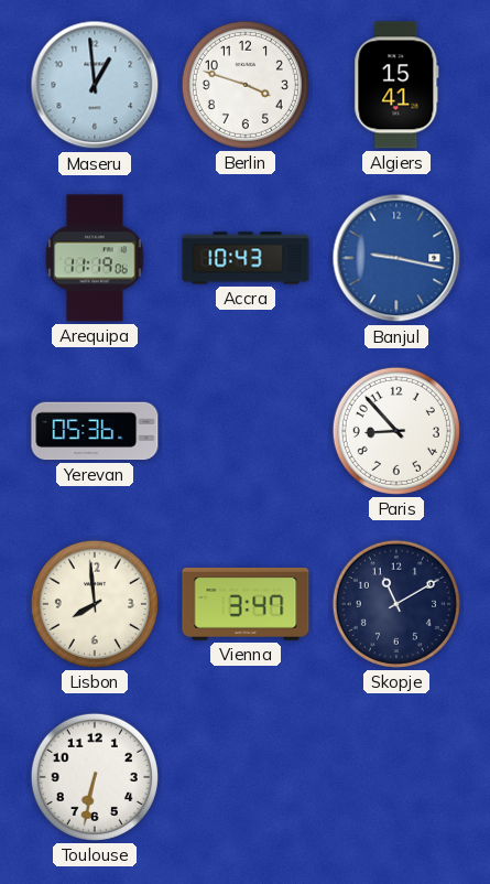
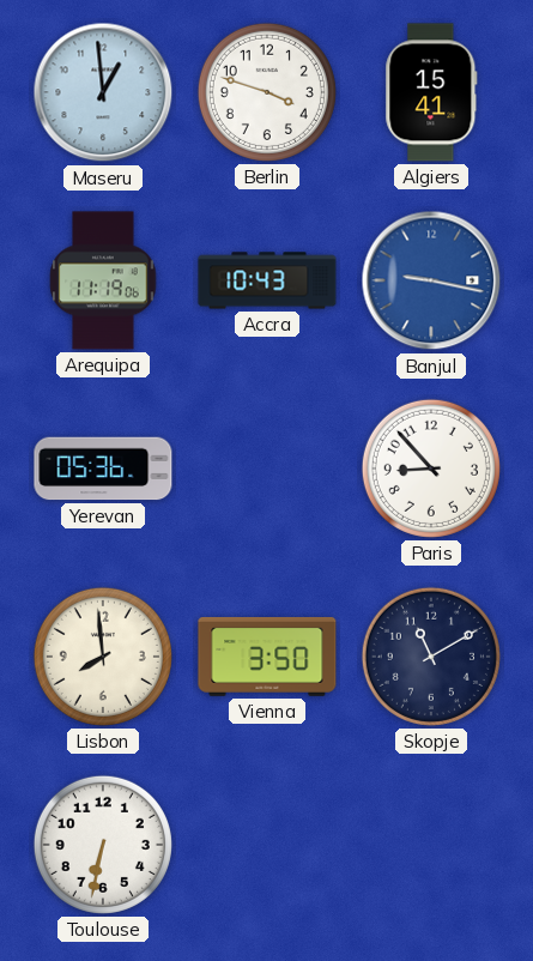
Vienna: 3:47 -> 3:50 (267, 657)
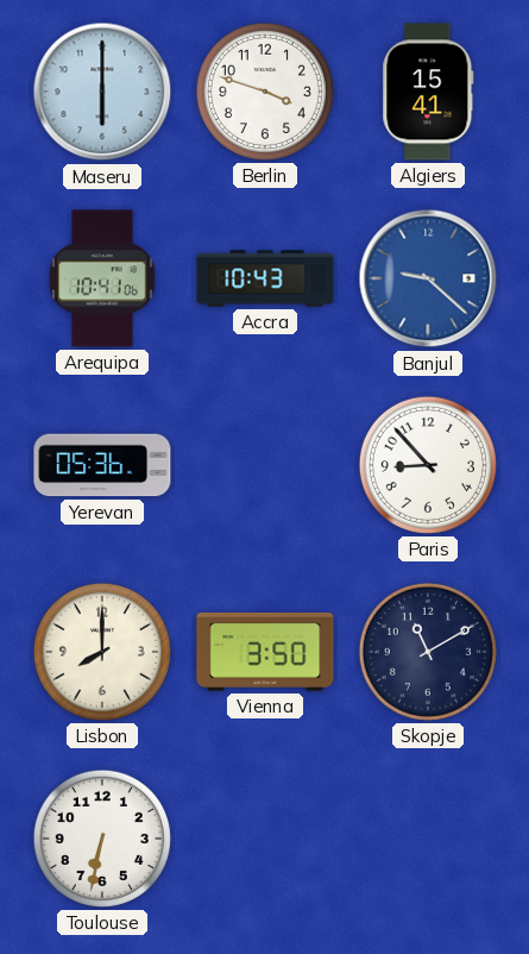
Maseru: 12:59 -> 6:00 (102, 92)
Arequipa: 11:19 -> 10:41 (102, 278)
Banjul: 9:17 -> 9:22 (428, 278)
Lisbon: 7:59 -> 8:00 (102, 652)
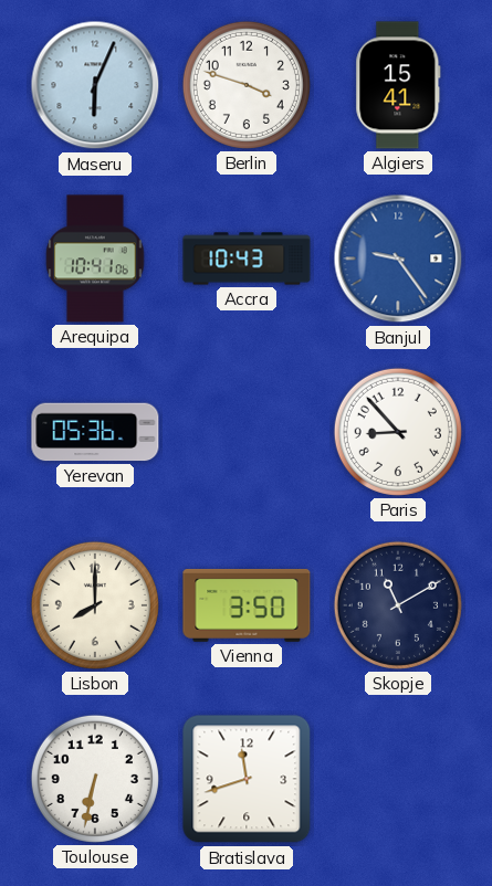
Maseru: 6:00 -> 6:04 (95, 85)
Banjul: 9:22 -> 9:24 (398, 259)
Bratislava: none -> 11:42 (247, 779)
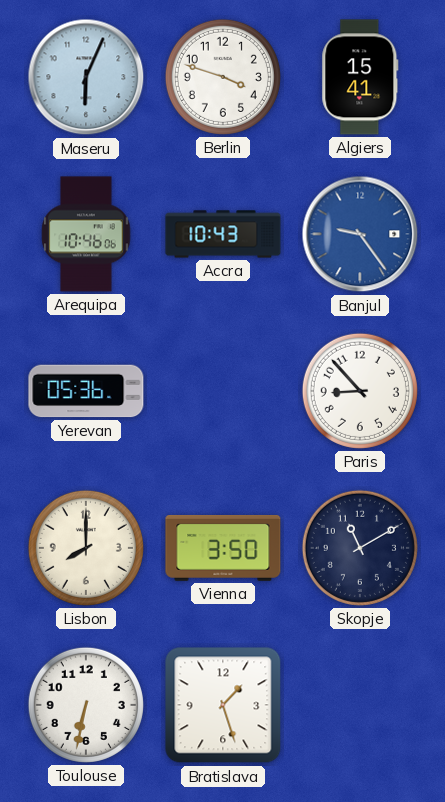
Arequipa: 10:41 -> 10:46 (86, 234)
Bratislava: 11:42 -> 1:27 (223, 705)
